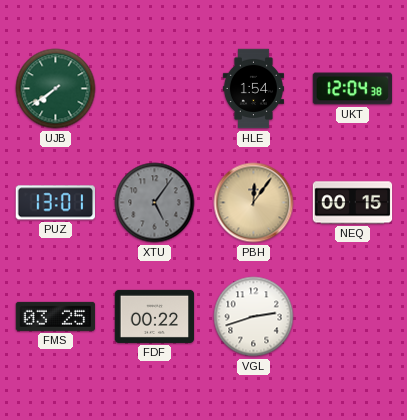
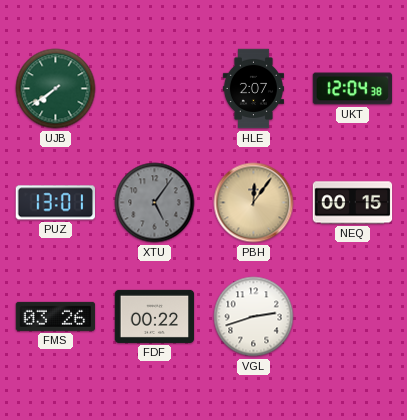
HLE: 1:54 -> 2:07 (253, 89)
FMS: 03:25 -> 03:26 (56, 316)
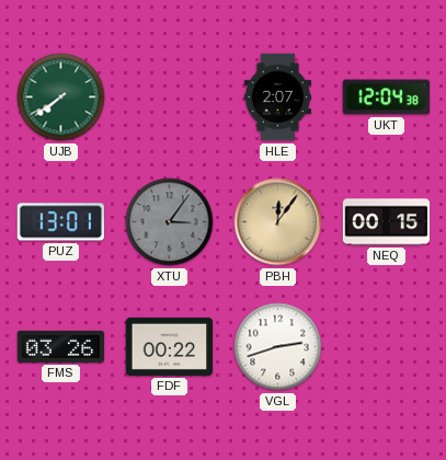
XTU: 5:06 -> 3:06 (170, 222)
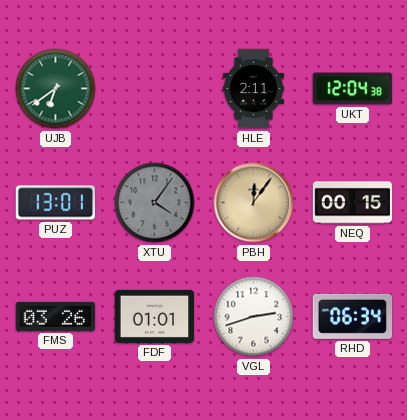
UJB: 7:39 -> 6:39 (56, 89)
HLE: 2:07 -> 2:11 (253, 89)
XTU: 3:06 -> 4:06 (155, 203)
FDF: 00:22 -> 01:01 (155, 316)
RHD: none -> 06:34 (353, 316)
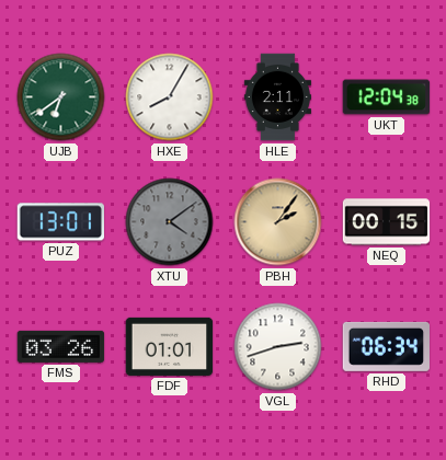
HXE: none -> 8:05 (170, 97)
XTU: 4:06 -> 4:09 (170, 222)
PBH: 12:06 -> 2:06 (278, 222)
